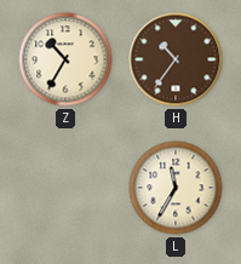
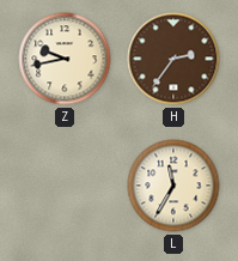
Z: 10:35 -> 9:43 (65, 59)
H: 10:36 -> 2:36 (173, 59)
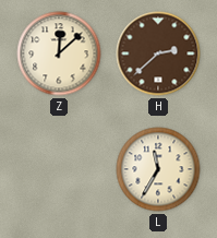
Z: 9:43 -> 12:08 (59, 53)
H: 2:36 -> 2:38 (158, 53)
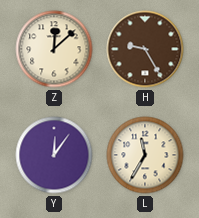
H: 2:38 -> 9:25 (145, 49)
Y: none -> 12:06 (54, 155)
